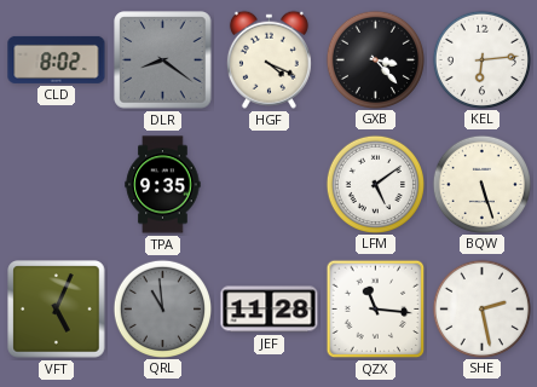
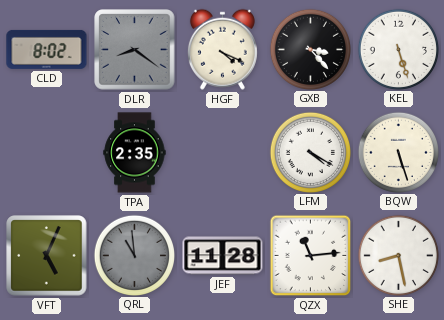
KEL: 6:14 -> 5:27 (398, 49)
TPA: 9:35 -> 2:35 (135, 153)
LFM: 5:09 -> 4:20 (310, 152)
QZX: 11:16 -> 11:14 (311, 256)
SHE: 2:28 -> 8:28 (398, 255)
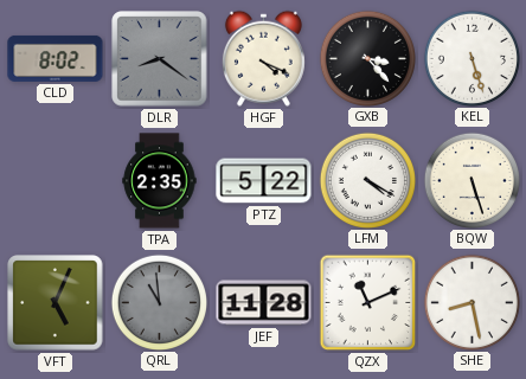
PTZ: none -> 5:22 (264, 181)
QZX: 11:14 -> 11:11 (368, 303)
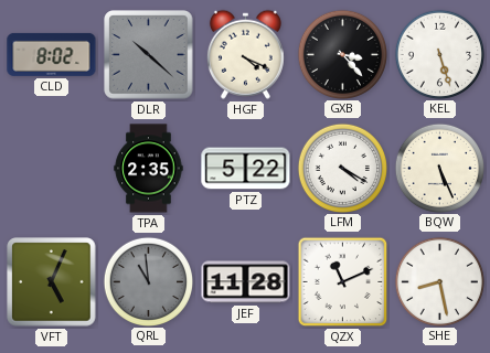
DLR: 8:21 -> 10:22 (149, 55)
BQW: 5:27 -> 5:26 (439, 168)
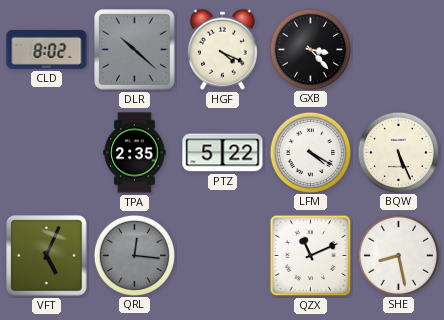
KEL: 5:27 -> none (439, 54)
QRL: 10:59 -> 12:16 (134, 255)
JEF: 11:28 -> none (246, 282)
